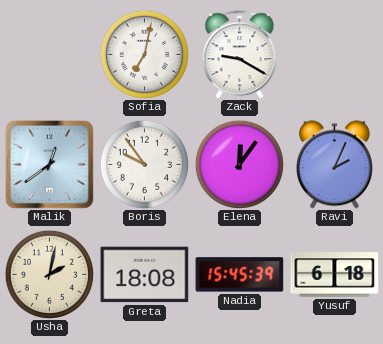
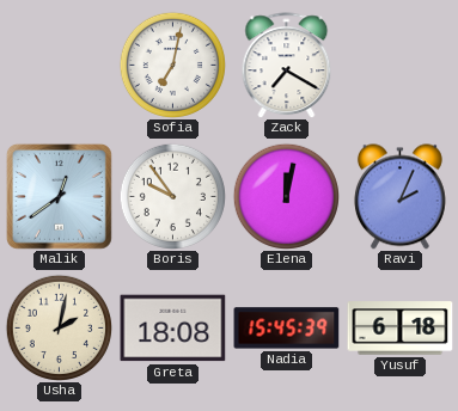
Zack: 9:20 -> 7:20 (287, 66)
Elena: 12:06 -> 12:02 (286, 196)
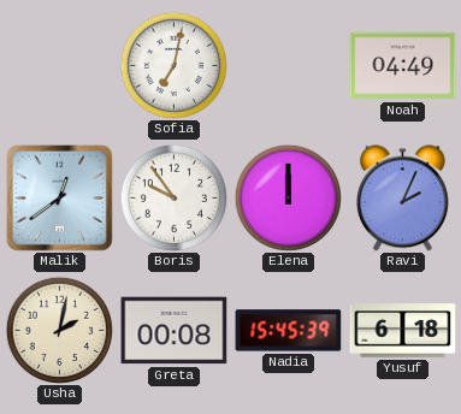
Zack: 7:20 -> none (287, 66)
Noah: none -> 04:49 (403, 66)
Elena: 12:02 -> 12:00 (288, 197)
Greta: 18:08 -> 00:08 (175, 331)
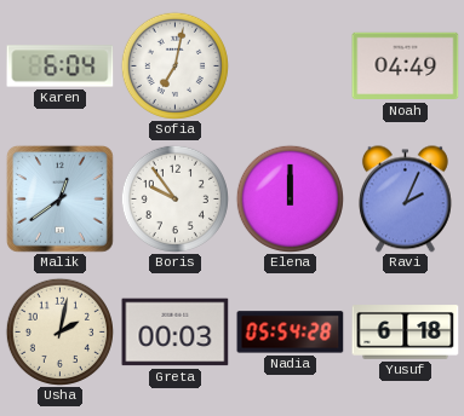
Karen: none -> 6:04 (61, 67)
Greta: 00:08 -> 00:03 (176, 333)
Nadia: 15:45 -> 05:54 (291, 333)
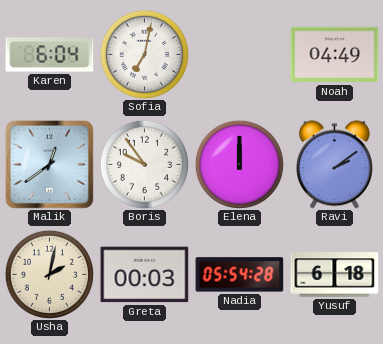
Ravi: 2:04 -> 2:09 (334, 165)
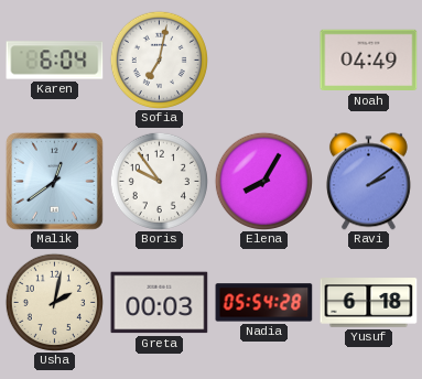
Elena: 12:00 -> 8:05 (263, 181)
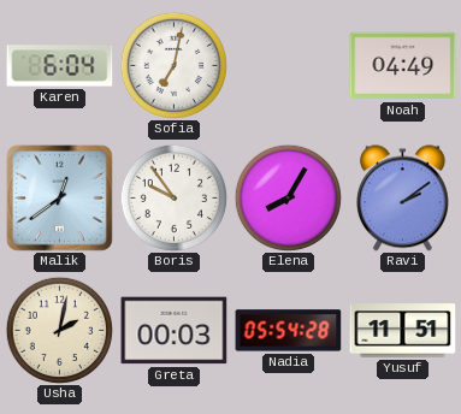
Yusuf: 6:18 -> 11:51 (403, 331)
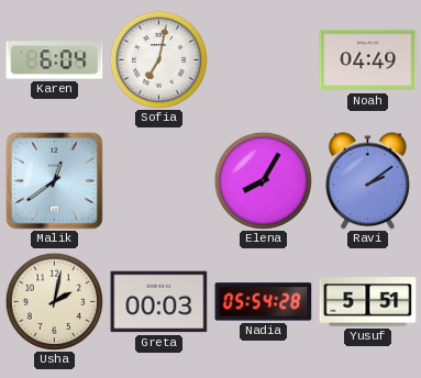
Boris: 9:54 -> none (173, 197)
Yusuf: 11:51 -> 5:51 (368, 302)
